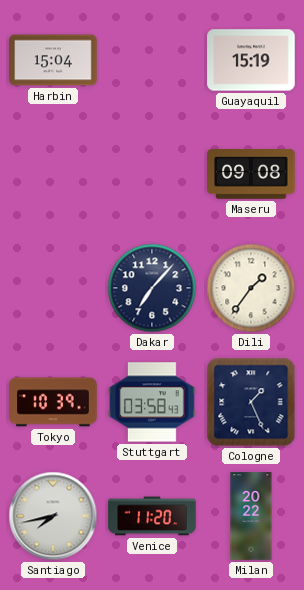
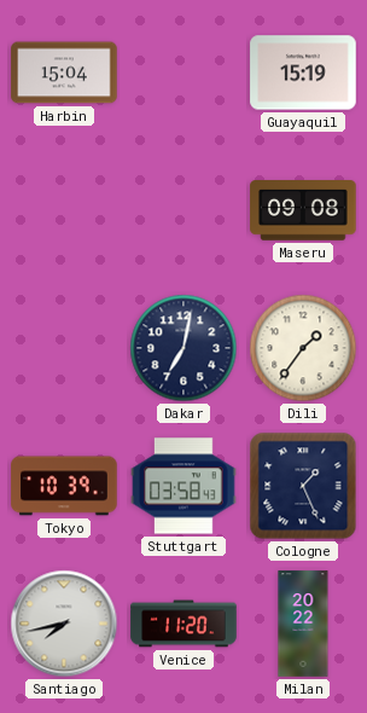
Dakar: 7:07 -> 7:02 (183, 348)
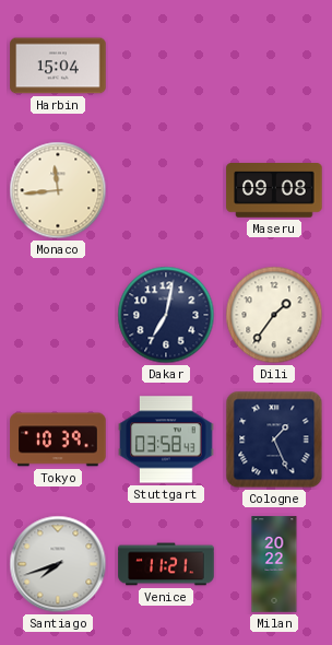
Guayaquil: 15:19 -> none (303, 73)
Monaco: none -> 11:44 (58, 190)
Santiago: 7:43 -> 7:42 (58, 564)
Venice: 11:20 -> 11:21 (166, 564)
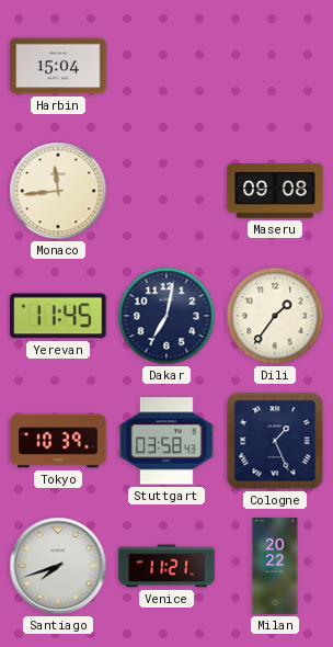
Yerevan: none -> 11:45 (59, 316)
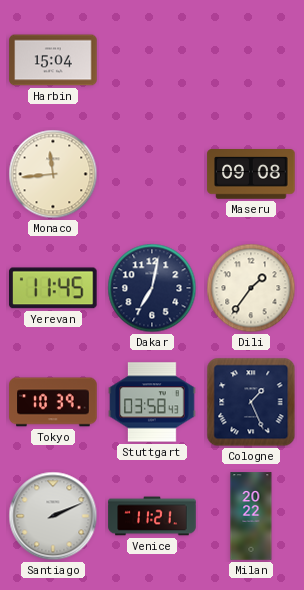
Santiago: 7:42 -> 2:11 (53, 516)
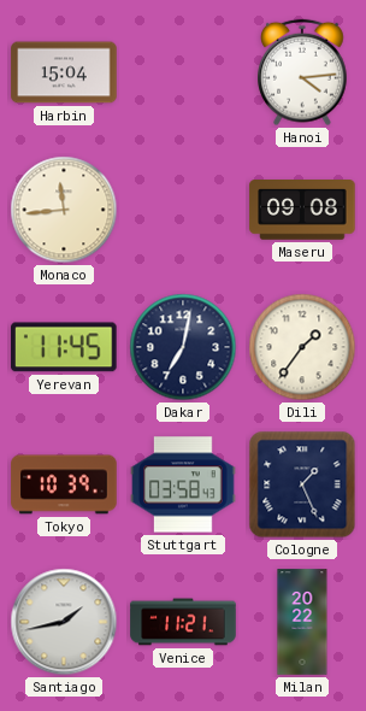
Hanoi: none -> 4:14 (303, 72)
Santiago: 2:11 -> 1:43 (64, 622)
